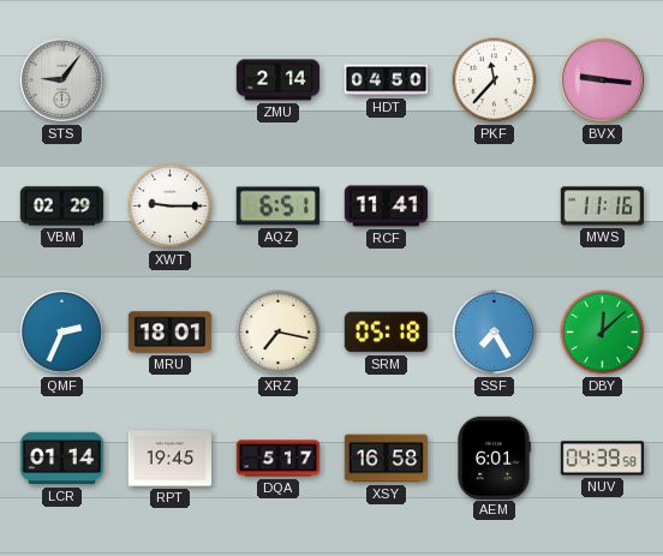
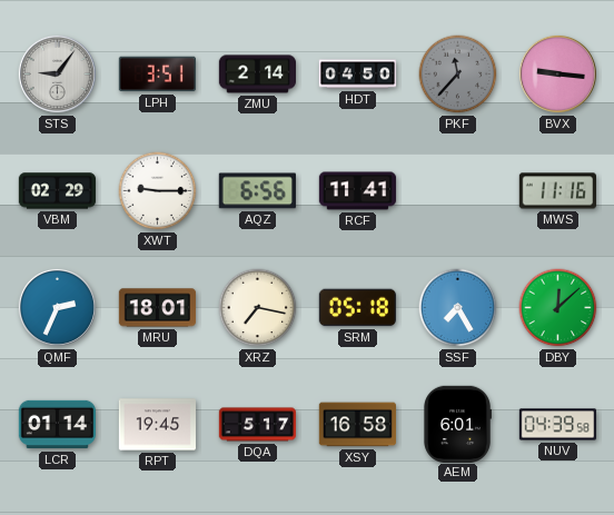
LPH: none -> 3:51 (157, 75)
PKF dial: white -> grey (458, 75)
AQZ: 6:51 -> 6:56 (257, 191)
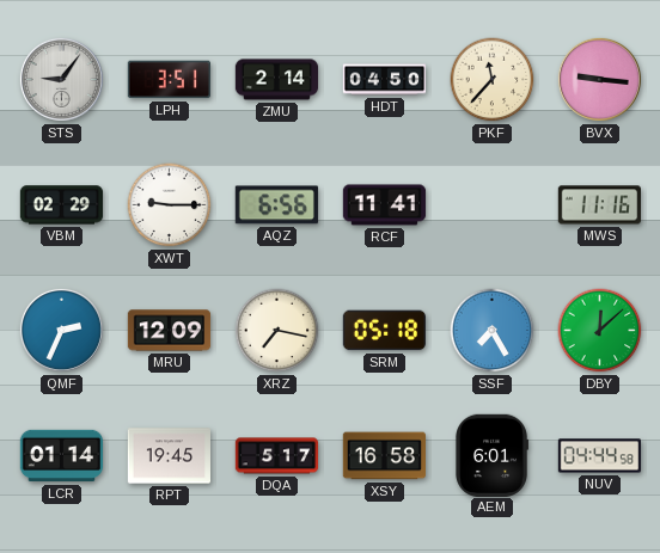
PKF dial: grey -> cream (493, 80)
MRU: 18:01 -> 12:09 (170, 331)
NUV: 04:39 -> 04:44 (600, 456)
